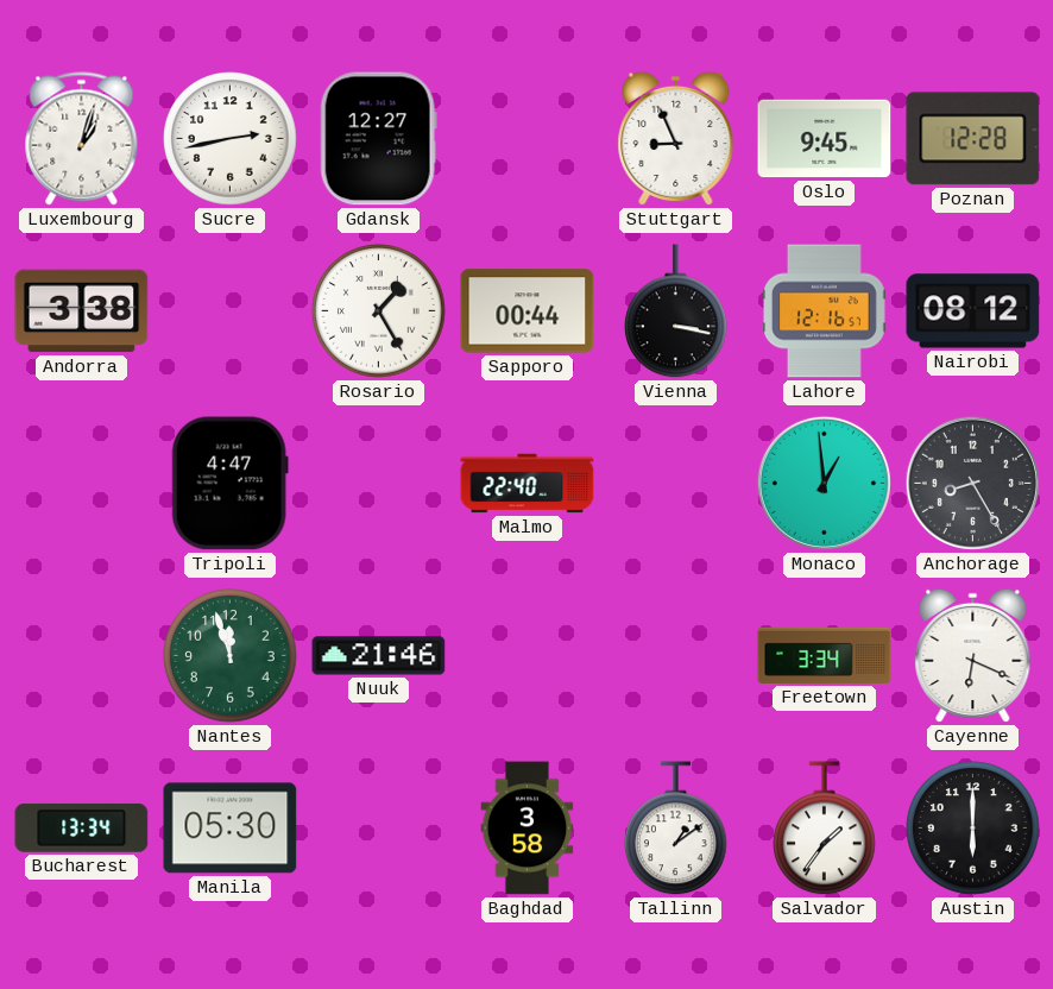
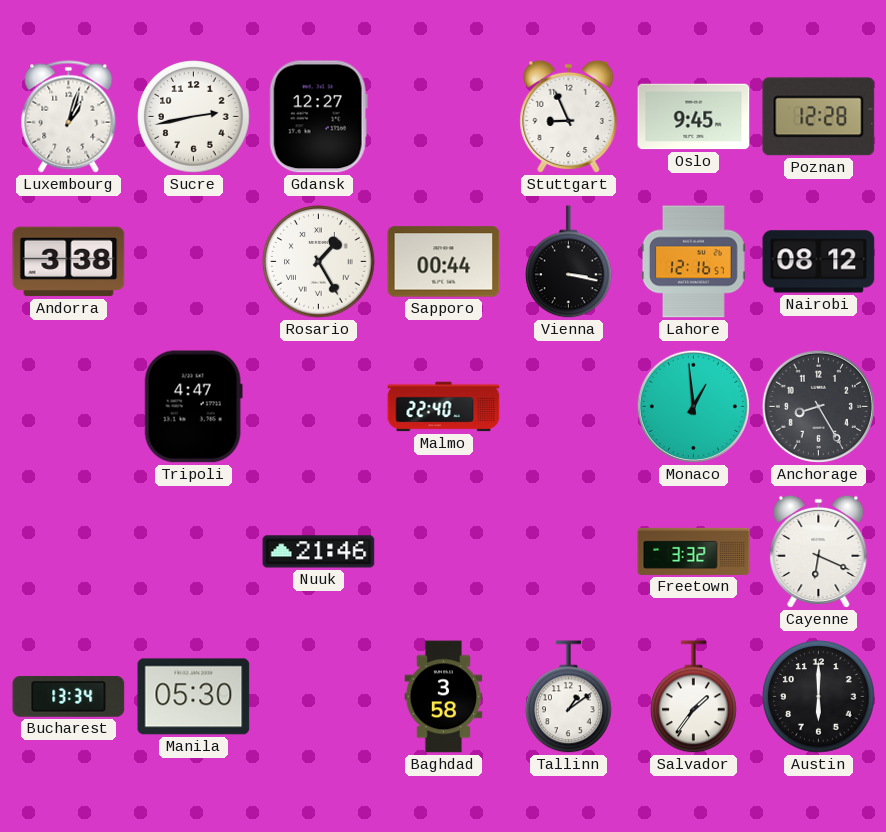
Nantes: 11:57 -> none (231, 656)
Freetown: 3:34 -> 3:32 (694, 551)
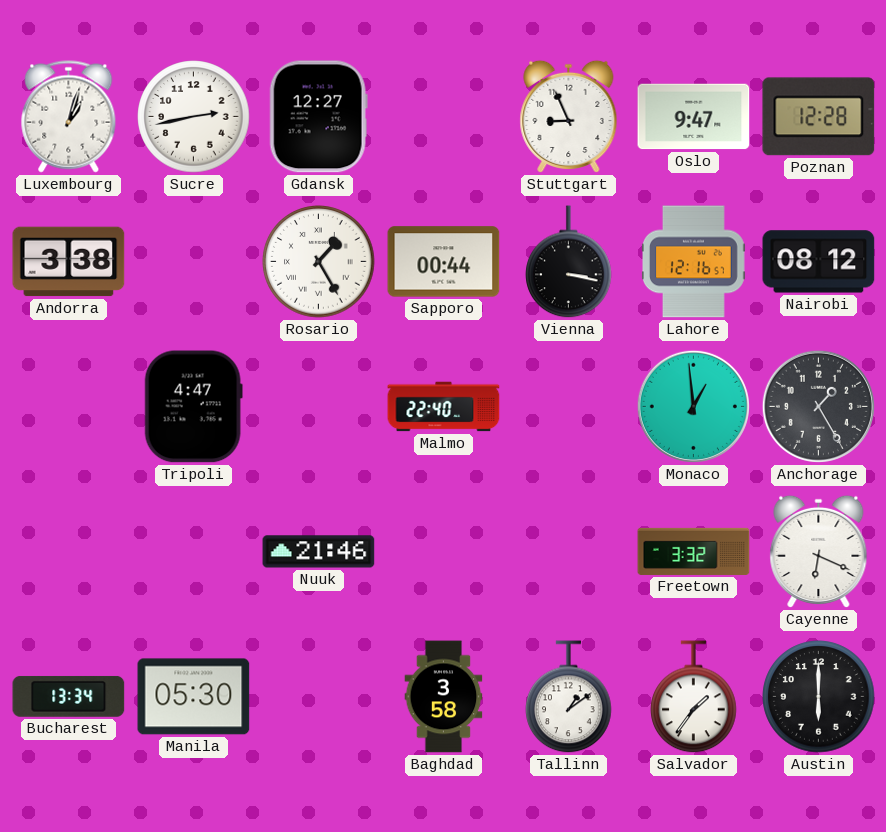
Oslo: 9:45 -> 9:47 (694, 117)
Anchorage: 8:25 -> 1:25 (818, 406)
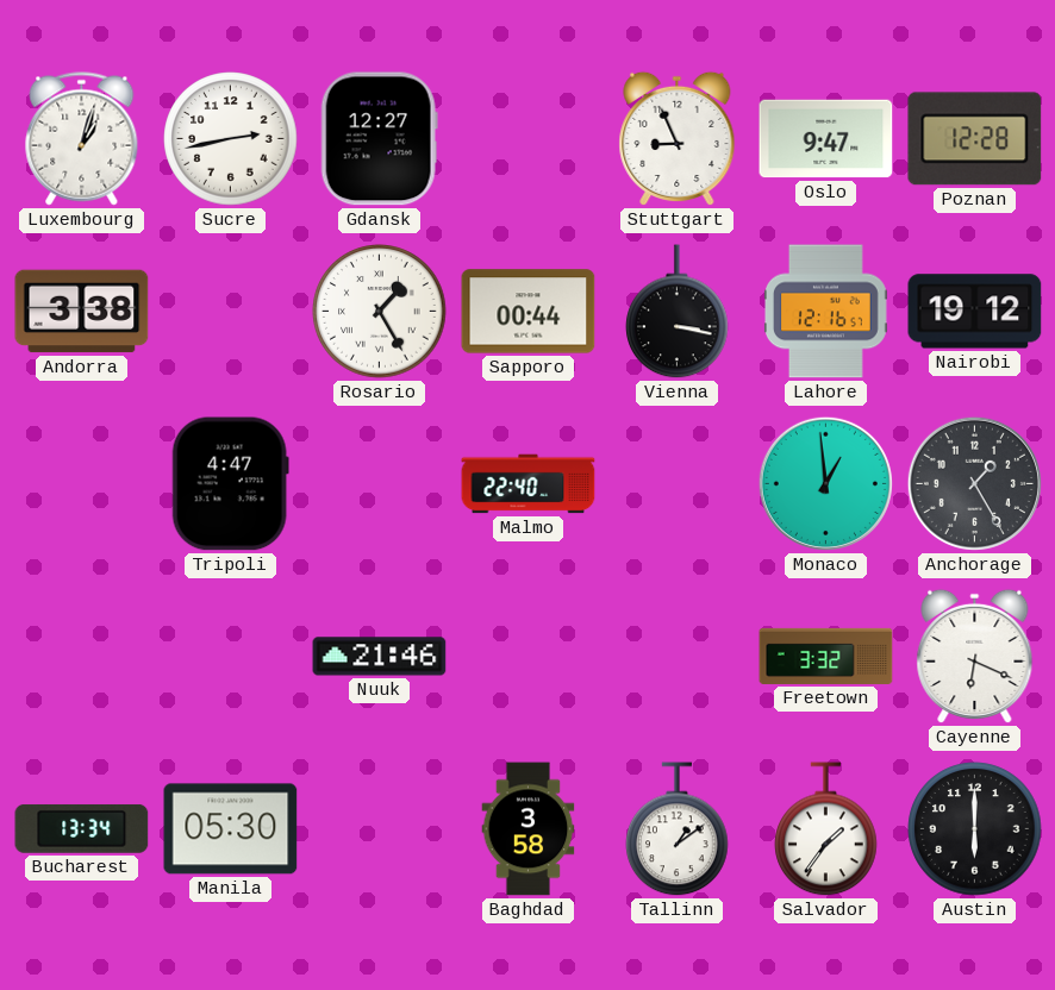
Nairobi: 08:12 -> 19:12 (975, 312)
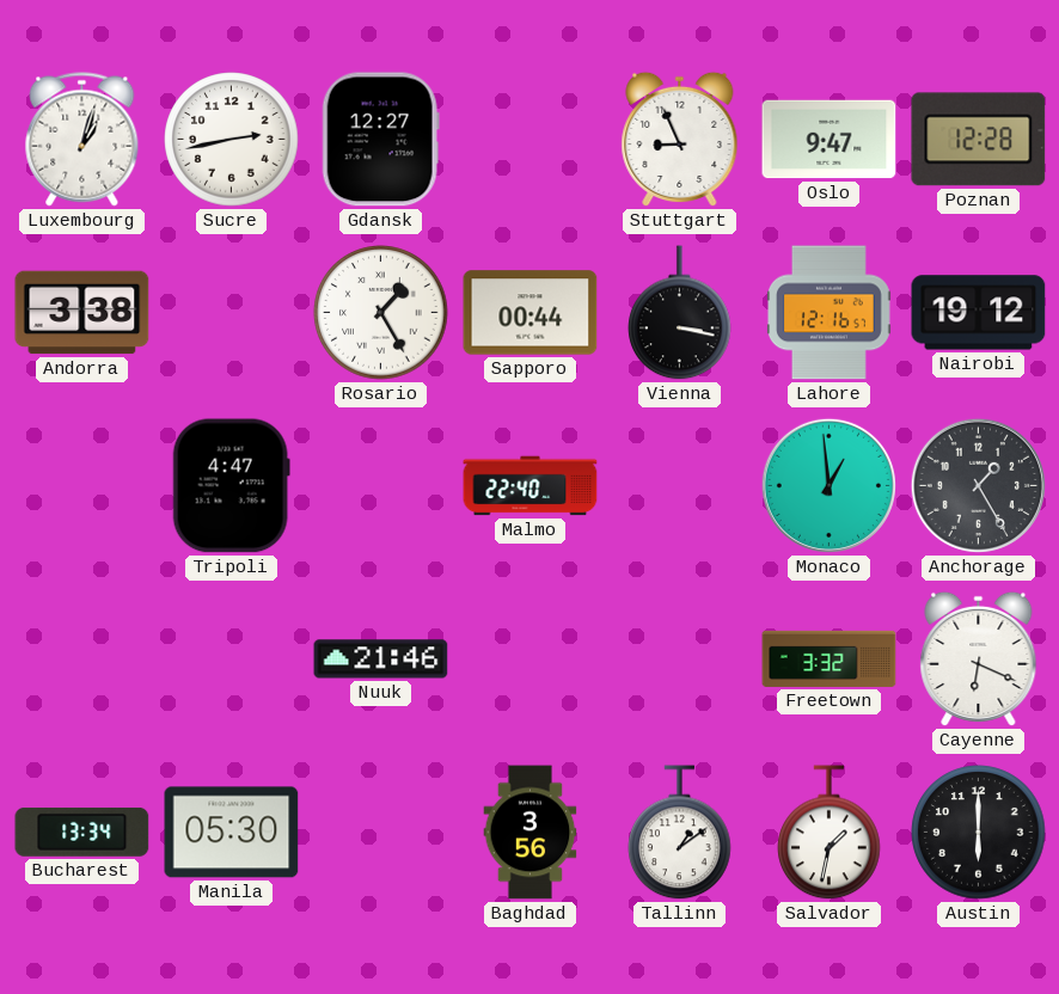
Baghdad: 3:58 -> 3:56 (531, 833)
Salvador: 1:36 -> 1:32 (830, 833)
